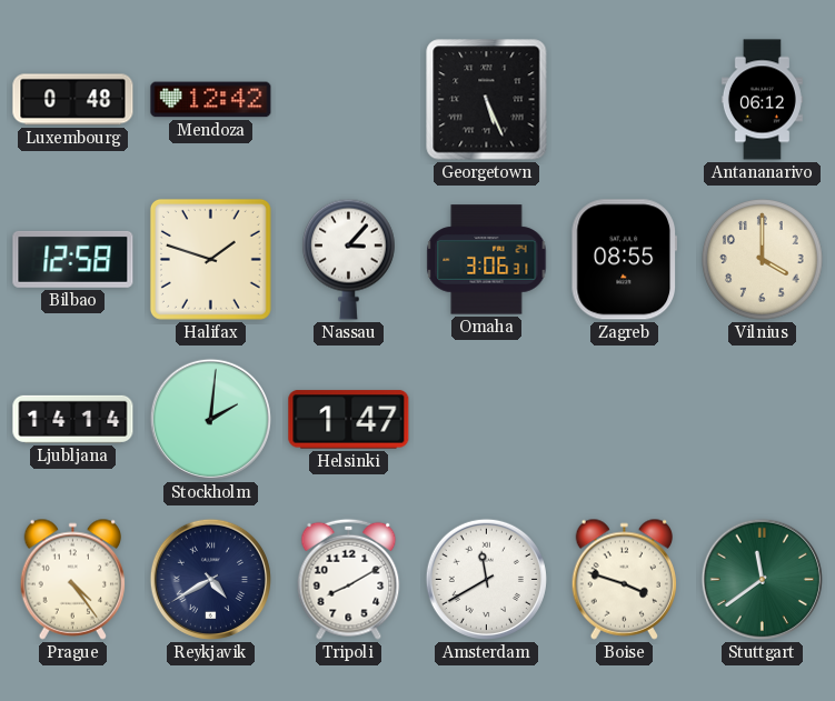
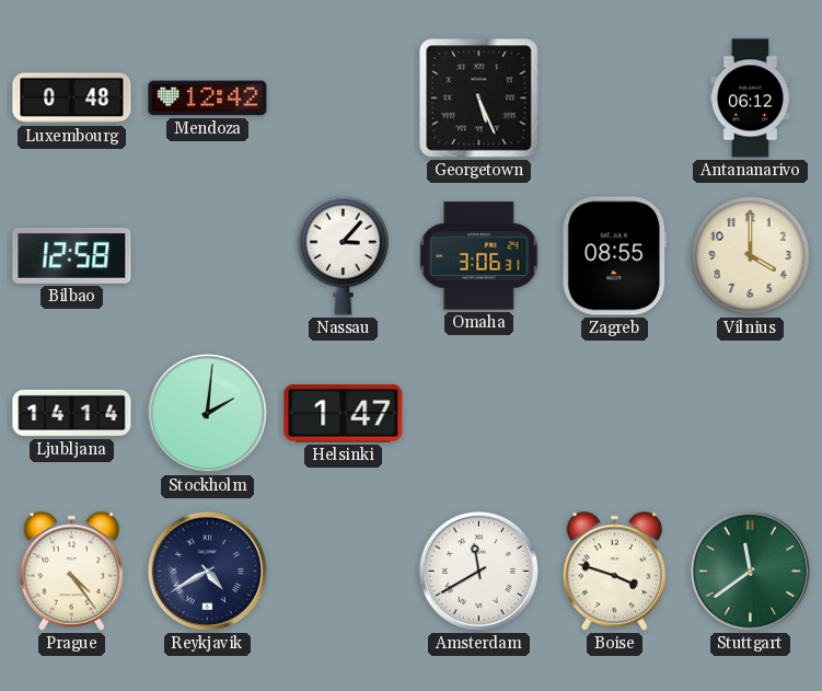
Halifax: 1:48 -> none (210, 259)
Tripoli: 8:10 -> none (349, 579)
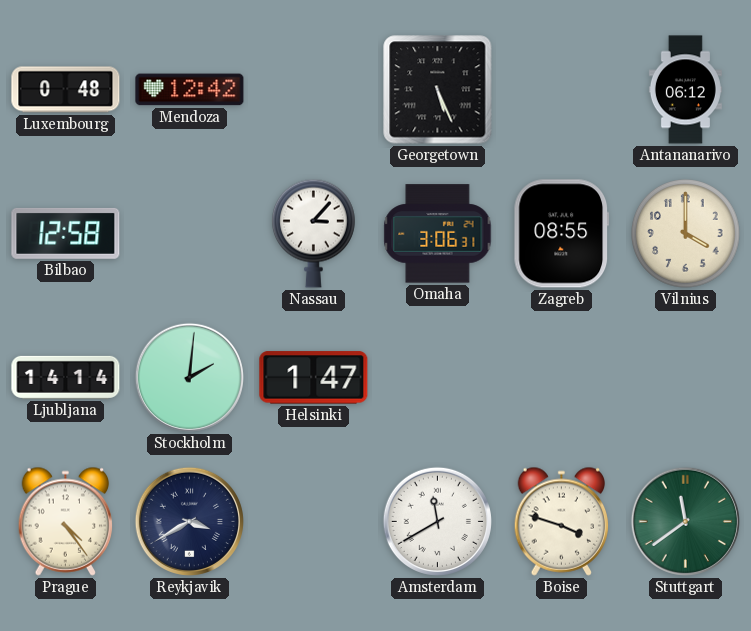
Reykjavik: 4:40 -> 3:40 (189, 521)
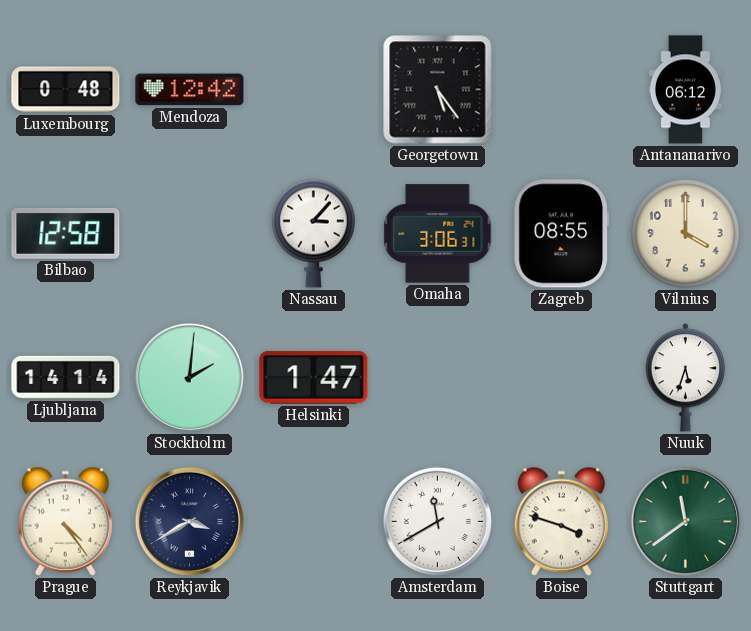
Georgetown: 5:26 -> 5:24 (438, 90)
Nuuk: none -> 5:33 (685, 378)
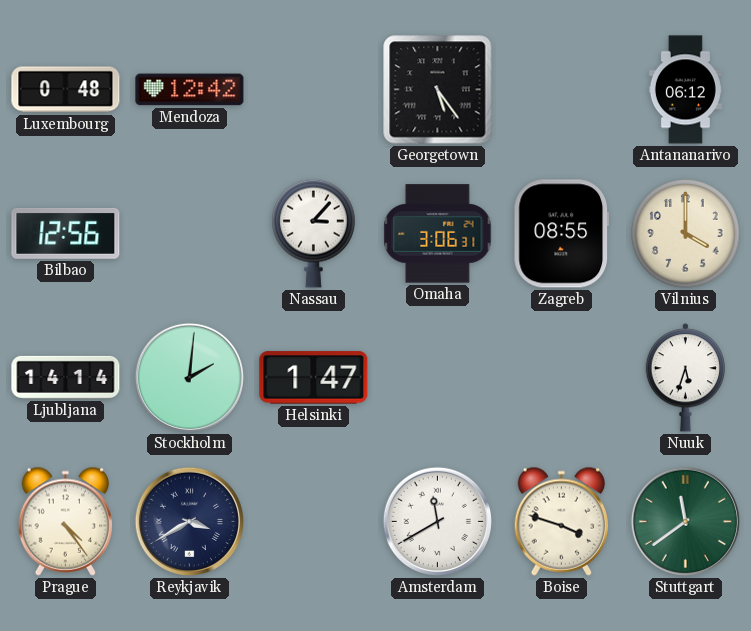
Bilbao: 12:58 -> 12:56 (66, 233)
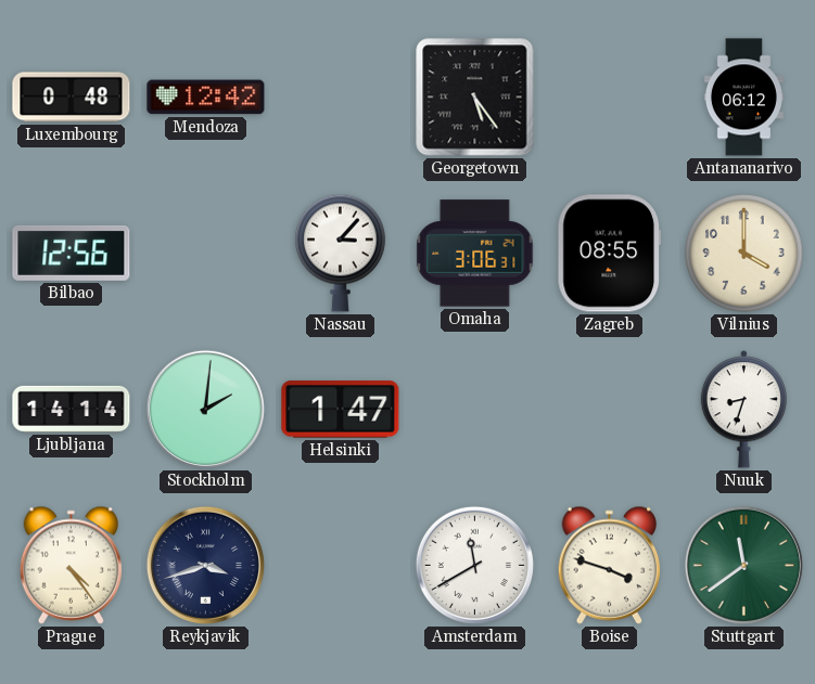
Nuuk: 5:33 -> 8:33 (743, 410)
Reykjavik: 3:40 -> 3:42 (205, 565)
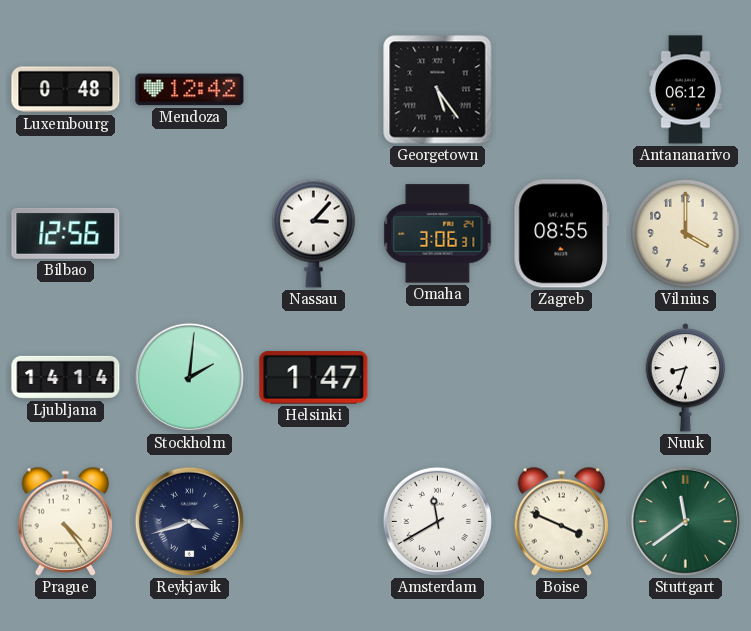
Boise: 3:48 -> 3:49 (562, 521)
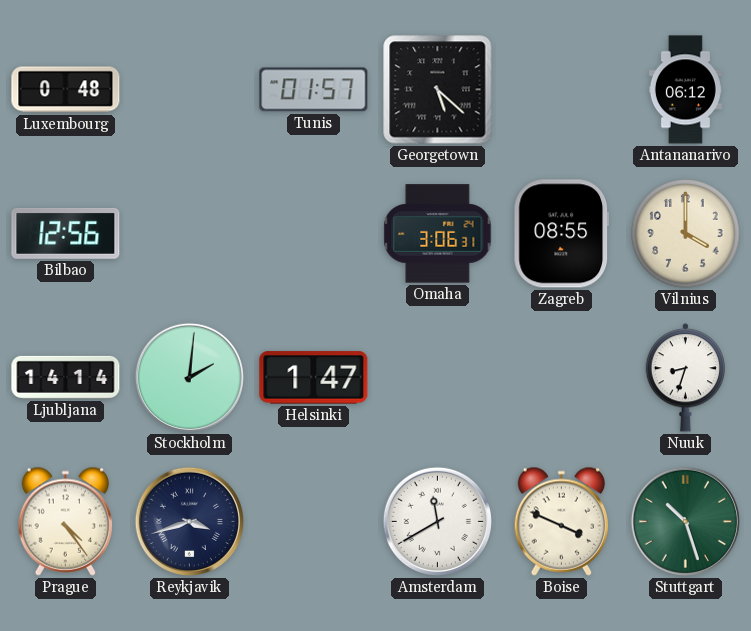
Mendoza: 12:42 -> none (190, 90)
Tunis: none -> 01:57 (314, 90)
Georgetown: 5:24 -> 5:22 (438, 90)
Nassau: 3:07 -> none (313, 233)
Stuttgart: 11:39 -> 10:27 (685, 521)
